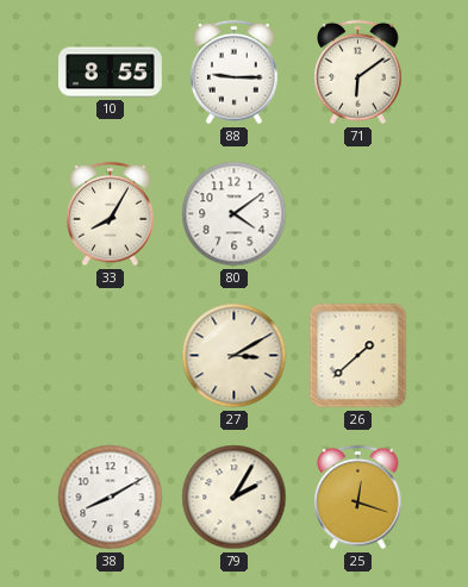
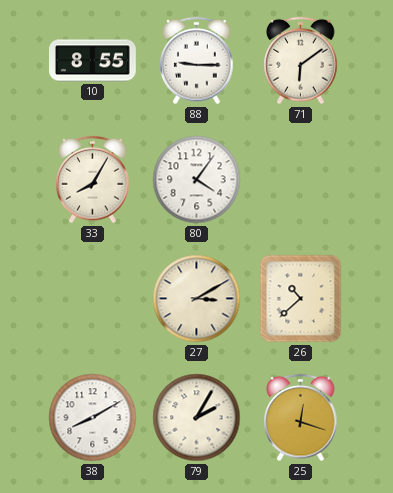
80: 4:09 -> 4:06 (197, 180)
26: 1:38 -> 10:38 (301, 299)
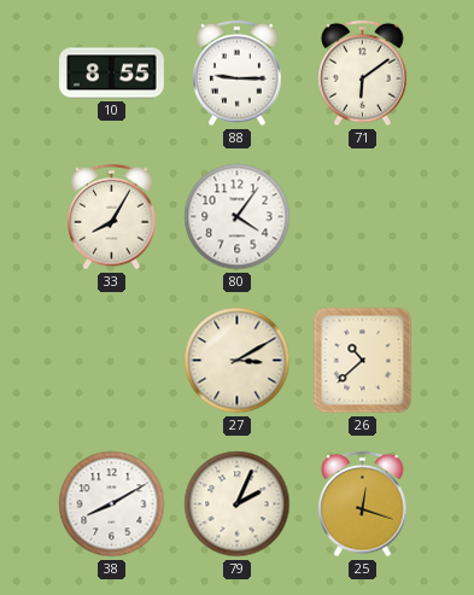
79: 2:05 -> 2:04 (238, 504)
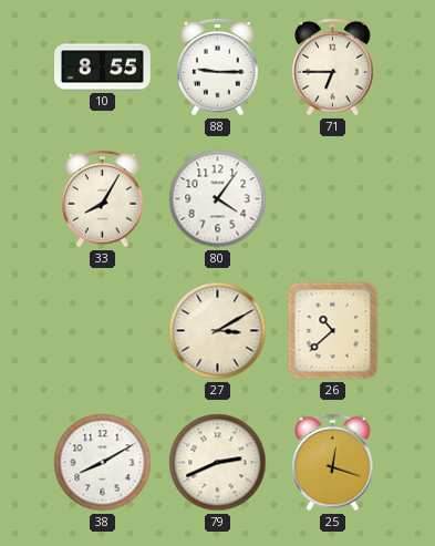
71: 6:09 -> 6:45 (333, 68)
79: 2:04 -> 2:41 (218, 463)
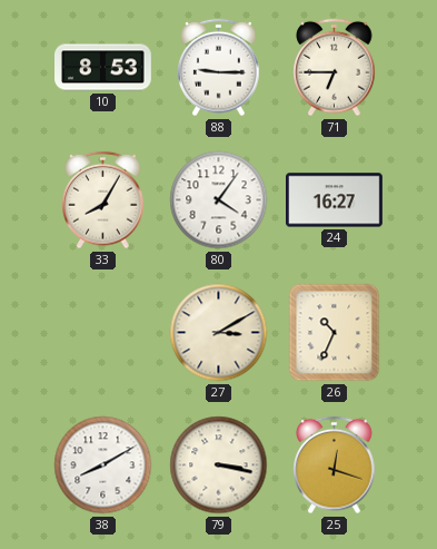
10: 8:55 -> 8:53 (103, 68)
24: none -> 16:27 (335, 200)
26: 10:38 -> 10:34 (335, 333)
79: 2:41 -> 3:17 (219, 465)
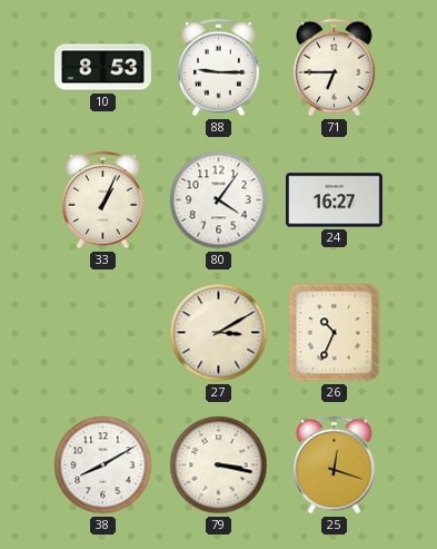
33: 8:05 -> 1:04 (103, 200)
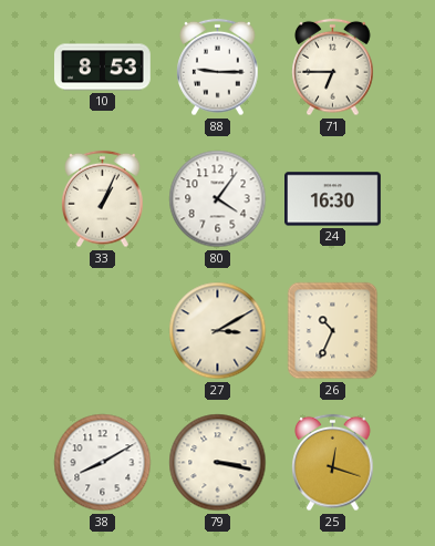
24: 16:27 -> 16:30 (333, 199)
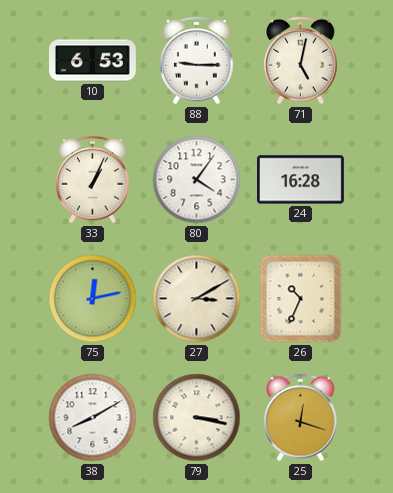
10: 8:53 -> 6:53 (93, 61)
71: 6:45 -> 5:02 (301, 61)
24: 16:30 -> 16:28 (301, 180)
75: none -> 12:13 (93, 299)
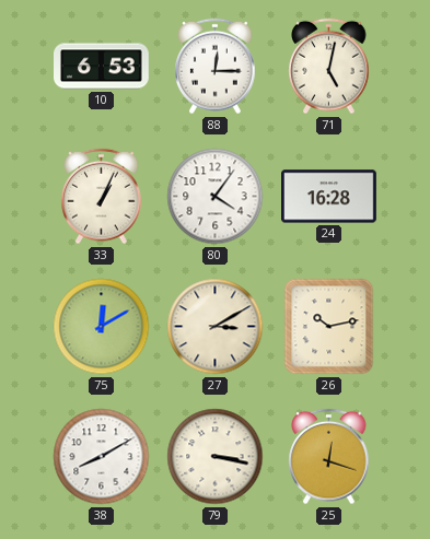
88: 9:15 -> 12:15 (216, 67)
75: 12:13 -> 12:10 (102, 327)
26: 10:34 -> 10:13 (329, 327)
